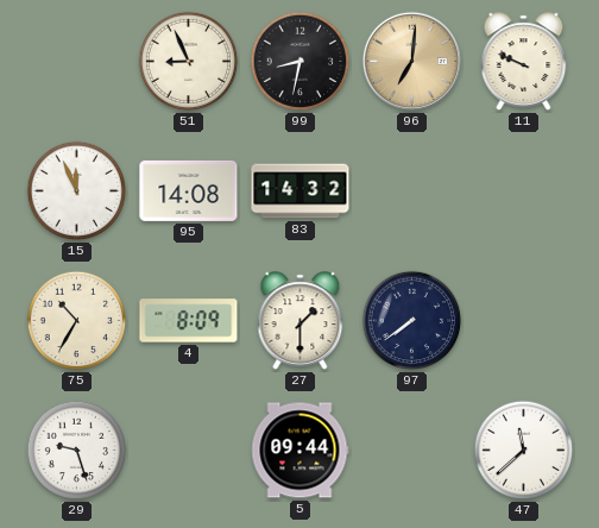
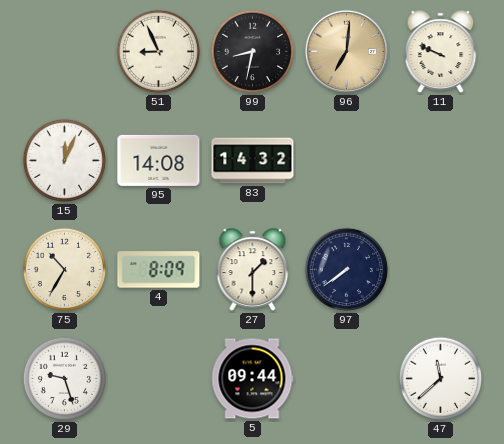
15: 11:56 -> 12:04 (65, 161)
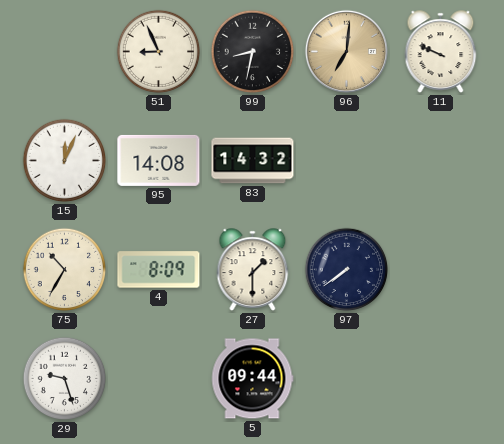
47: 11:38 -> none (441, 379)
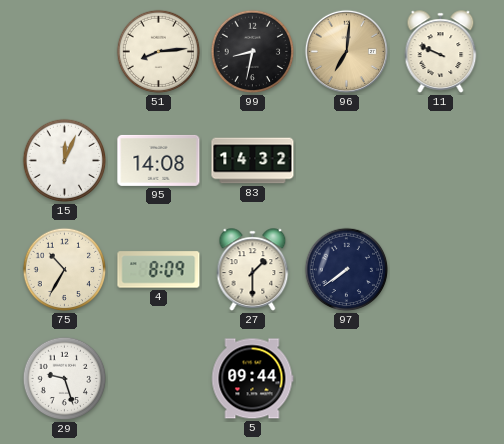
51: 8:56 -> 8:14 (159, 52)
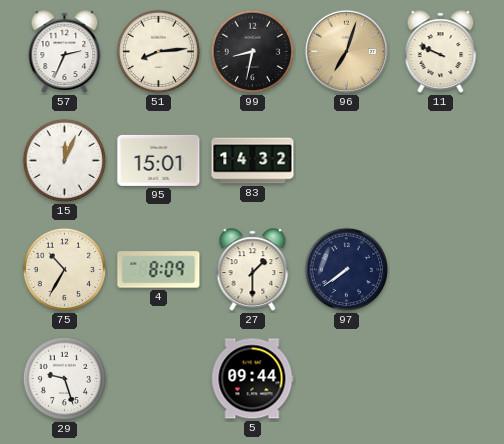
57: none -> 2:34 (65, 52)
96: 7:01 -> 7:03 (346, 51)
95: 14:08 -> 15:01 (159, 160)
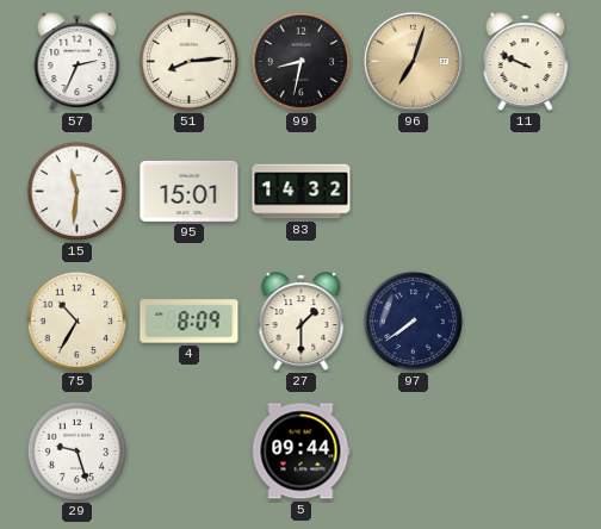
15: 12:04 -> 11:31 (78, 192)
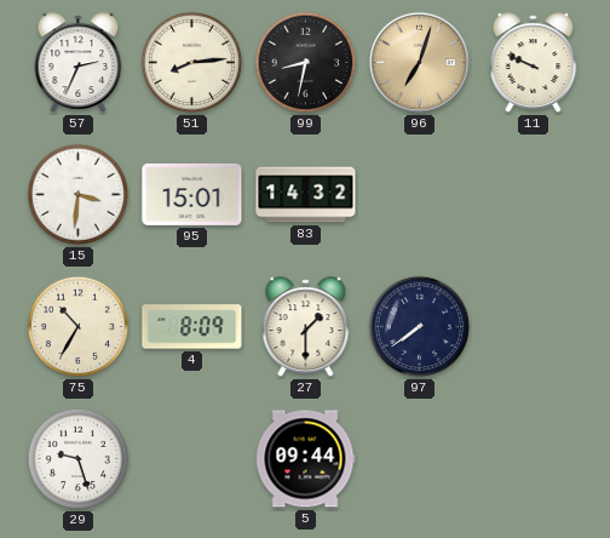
15: 11:31 -> 3:31 (79, 195)
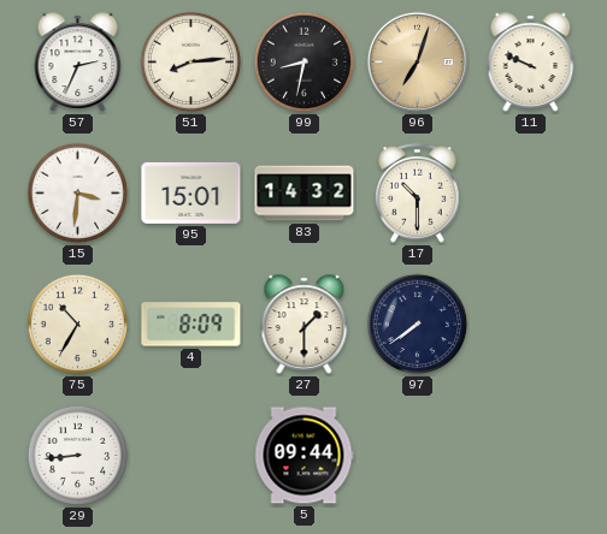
17: none -> 10:30 (418, 194)
29: 9:27 -> 8:44 (78, 456)
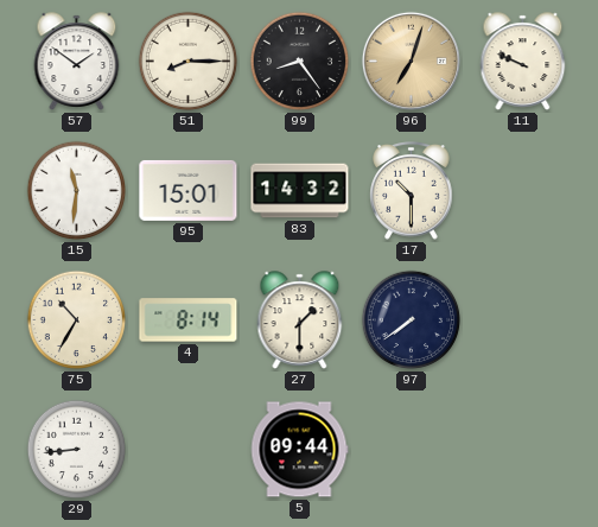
57: 2:34 -> 1:51 (77, 62)
51: 8:14 -> 8:15 (189, 62)
99: 8:32 -> 8:24 (300, 62)
15: 3:31 -> 11:31 (77, 191)
4: 8:09 -> 8:14 (189, 320)
